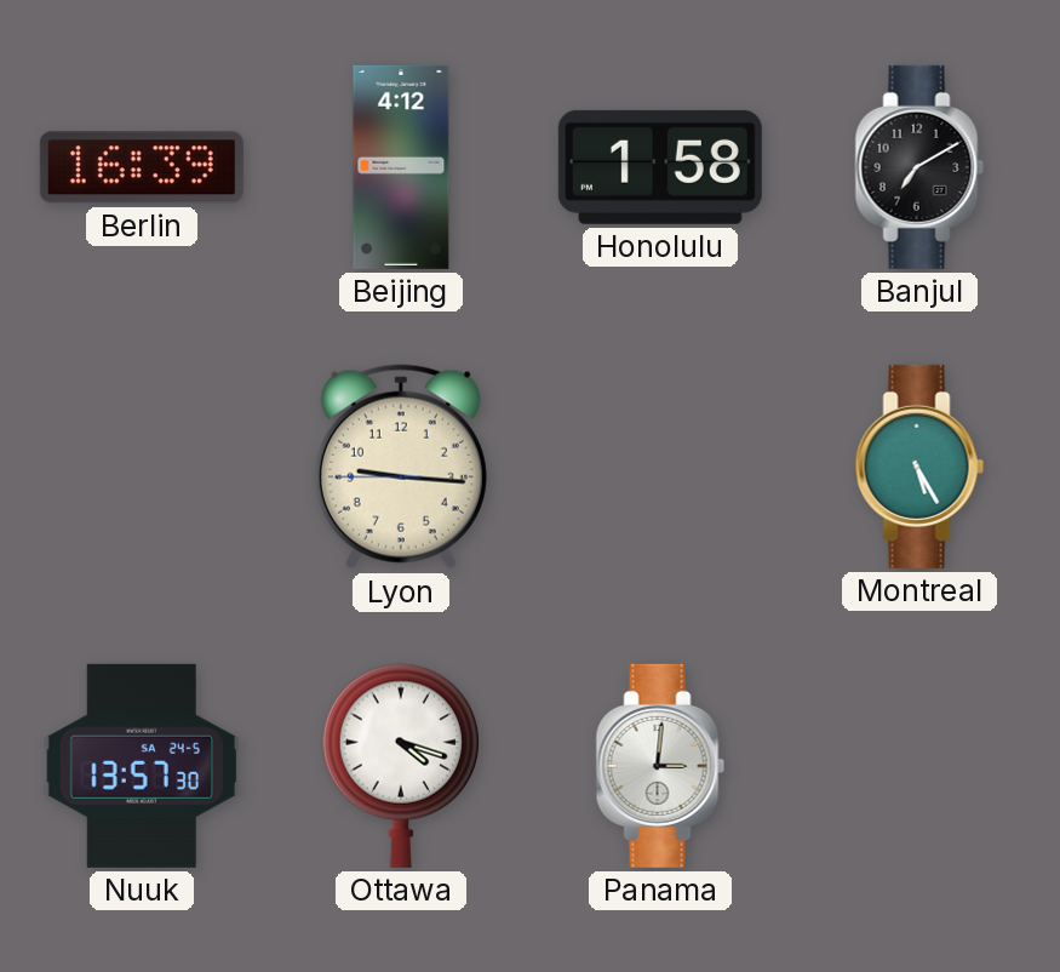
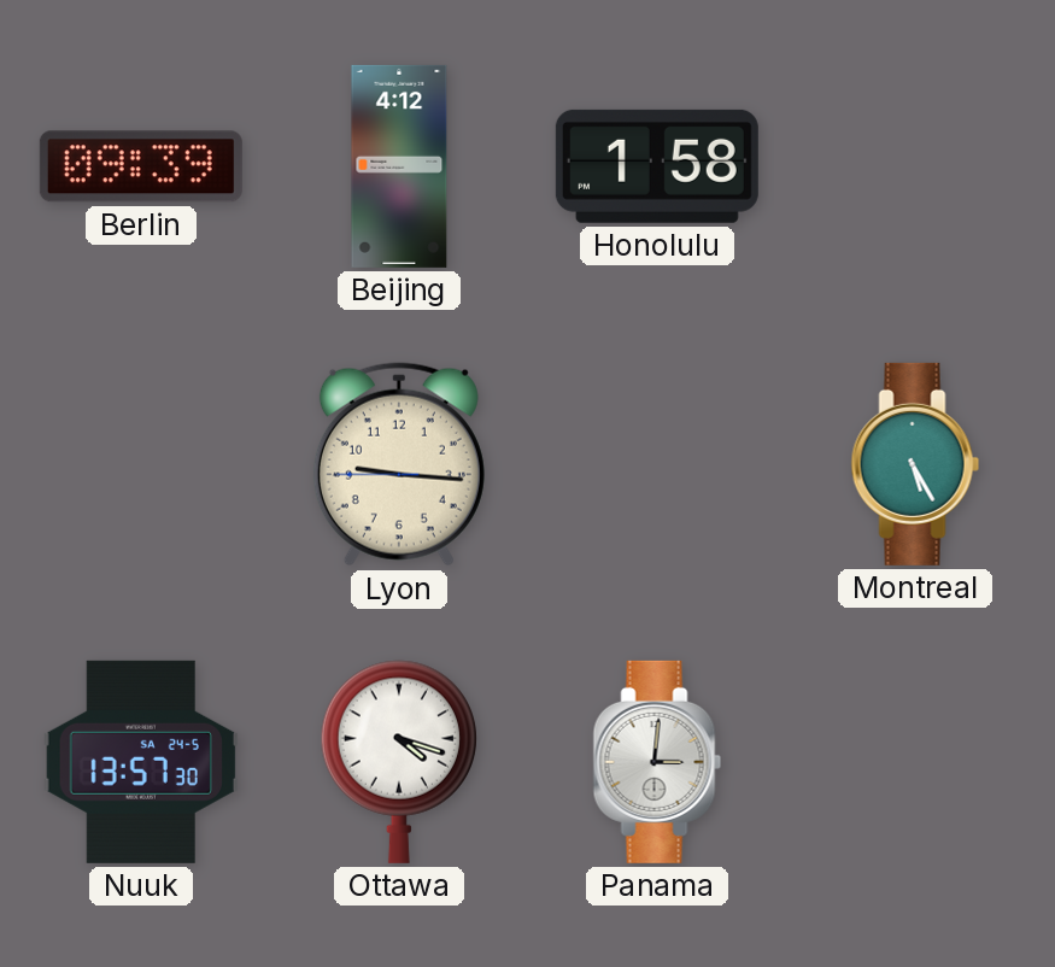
Berlin: 16:39 -> 09:39 (141, 166)
Banjul: 7:10 -> none (919, 167)
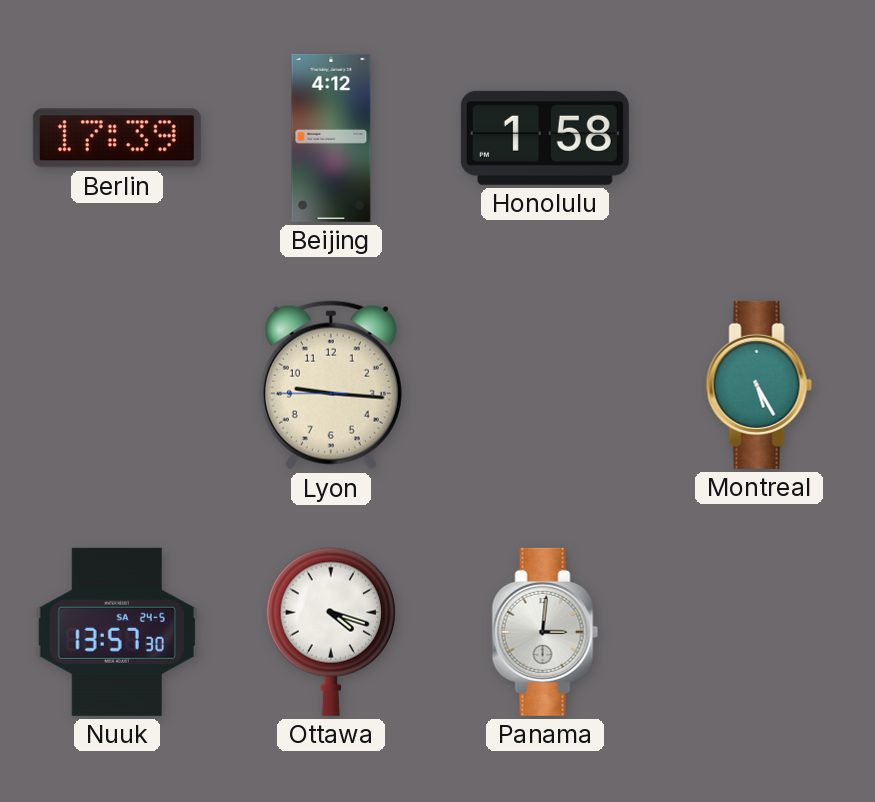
Berlin: 09:39 -> 17:39 (117, 138)
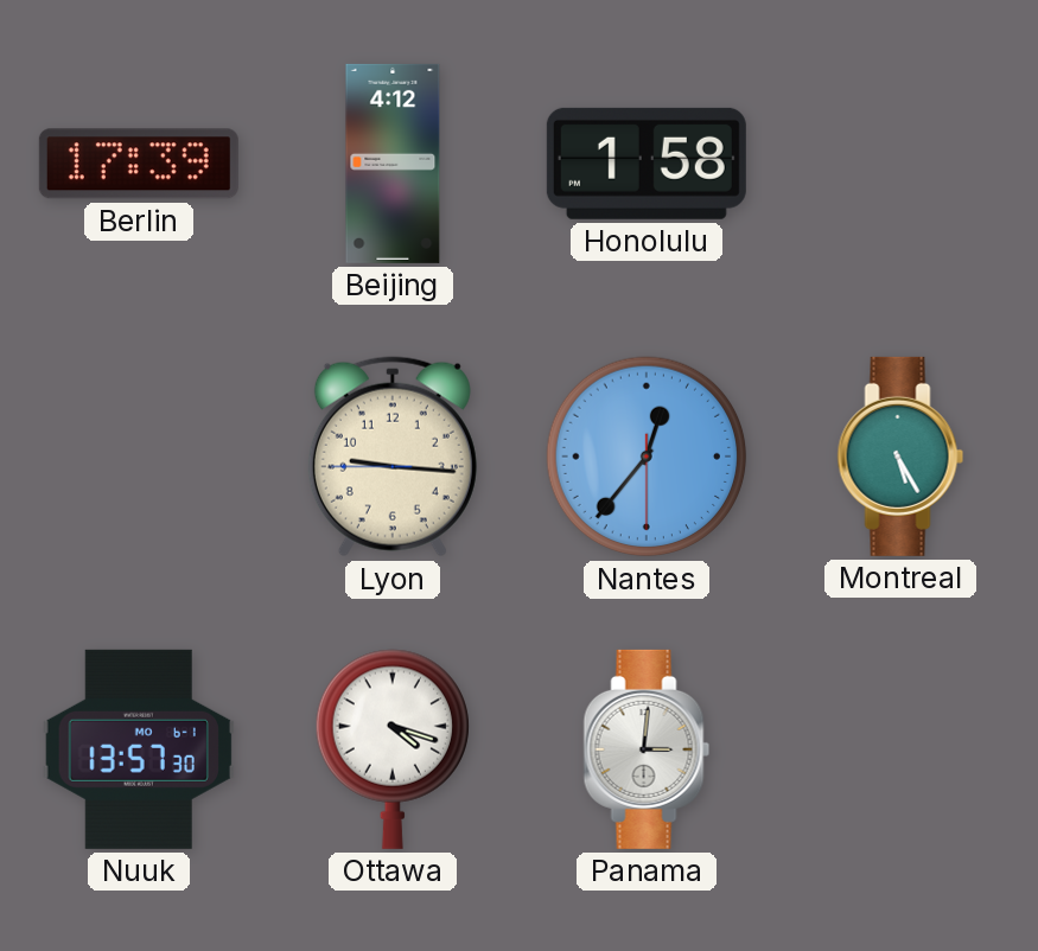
Nantes: none -> 12:36 (647, 457)
Nuuk date: SA 24-5 -> MO 6-1 (139, 749)
